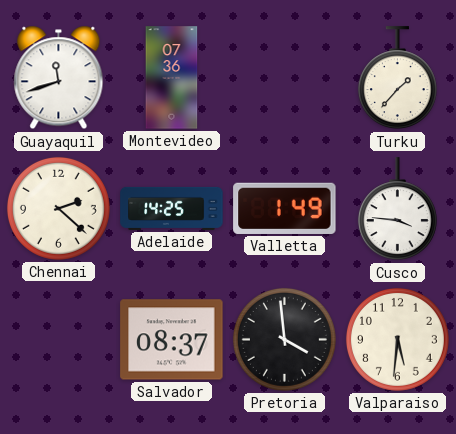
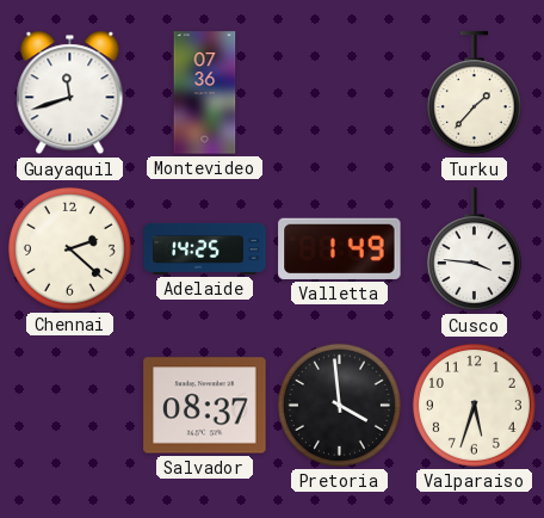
Valparaiso: 5:31 -> 5:33 (474, 405)
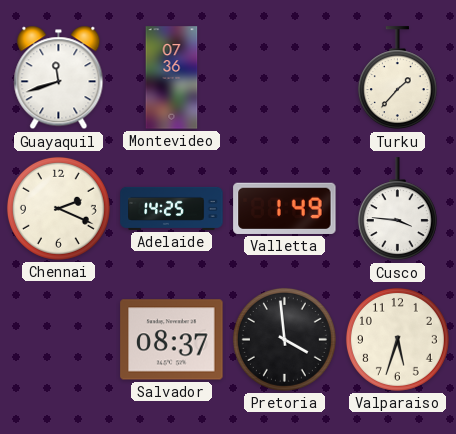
Chennai: 2:22 -> 2:19 (58, 208)
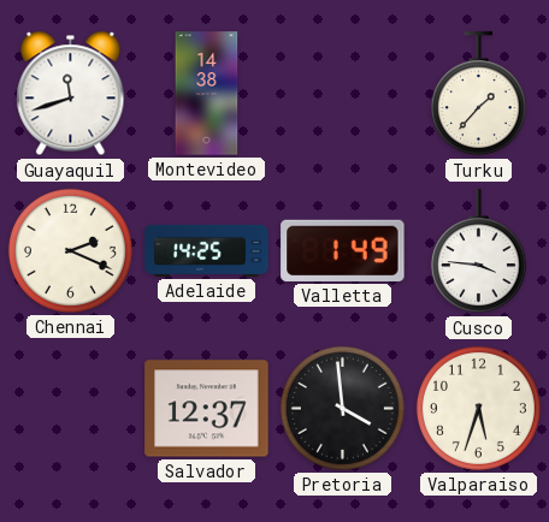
Montevideo: 07:36 -> 14:38 (207, 94)
Salvador: 08:37 -> 12:37 (207, 409)
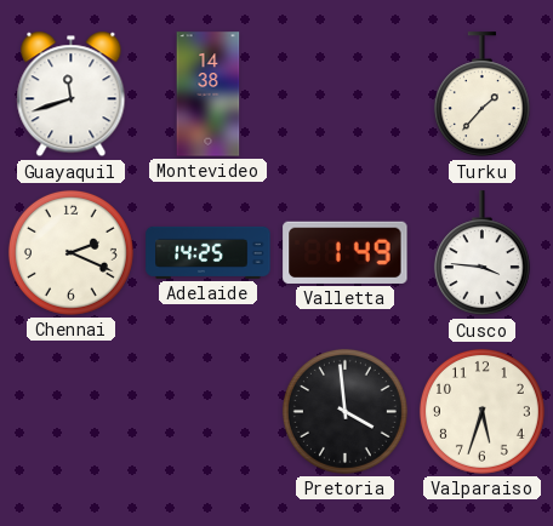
Salvador: 12:37 -> none (207, 409)
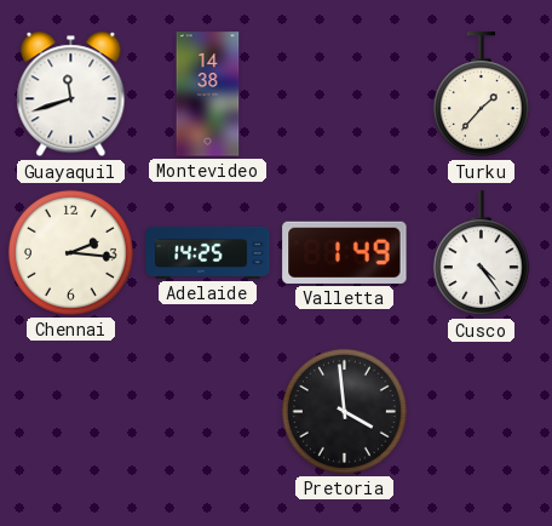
Chennai: 2:19 -> 2:16 (70, 252)
Cusco: 3:46 -> 4:24 (481, 253)
Valparaiso: 5:33 -> none (481, 411)
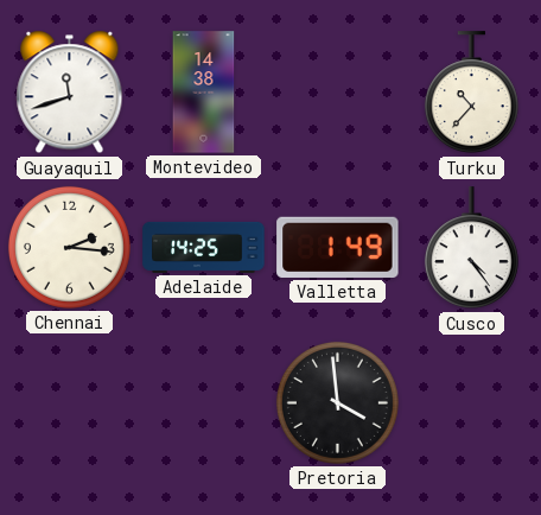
Turku: 1:37 -> 10:37 (471, 93)
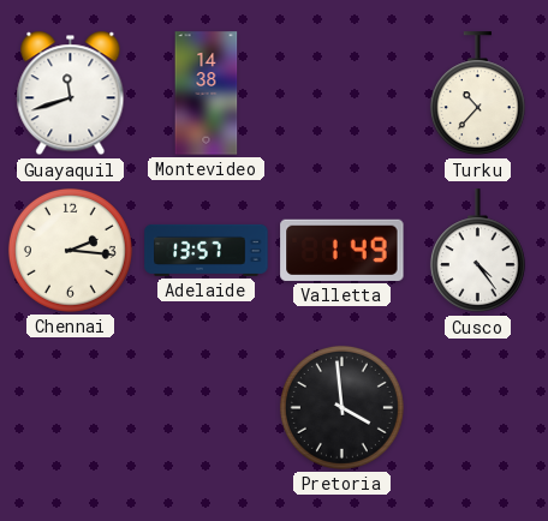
Adelaide: 14:25 -> 13:57 (207, 250)
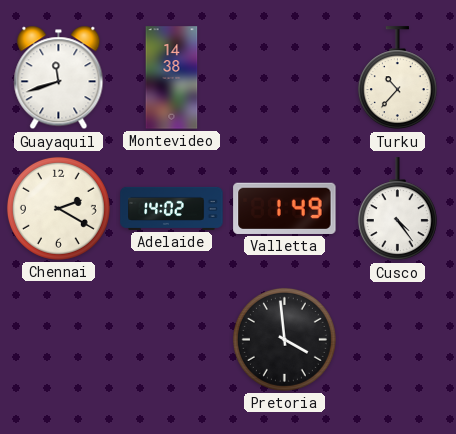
Chennai: 2:16 -> 2:20 (58, 208)
Adelaide: 13:57 -> 14:02 (172, 208)
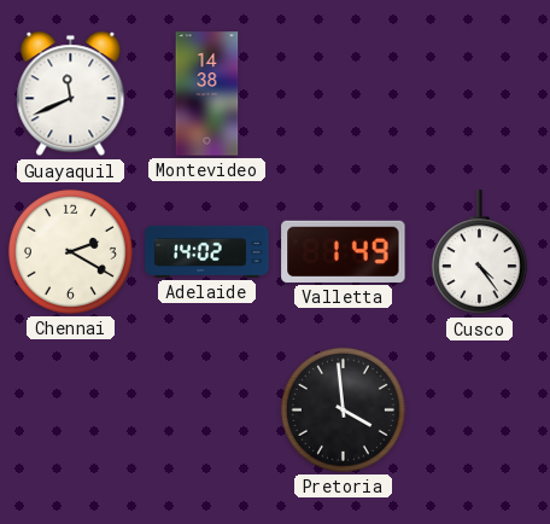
Guayaquil: 11:42 -> 11:41 (71, 94)
Turku: 10:37 -> none (397, 78)
